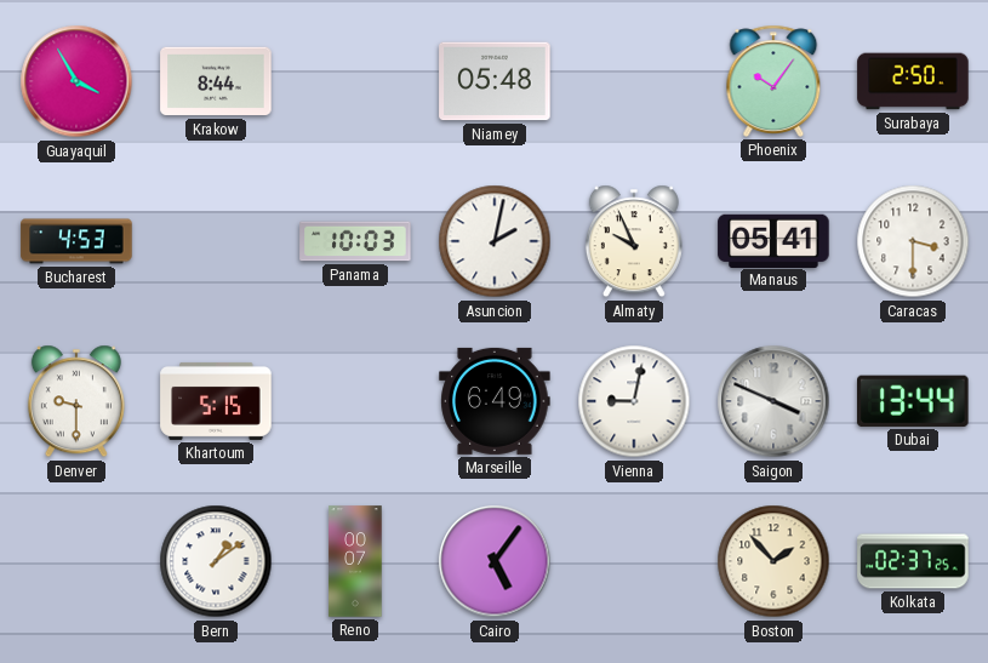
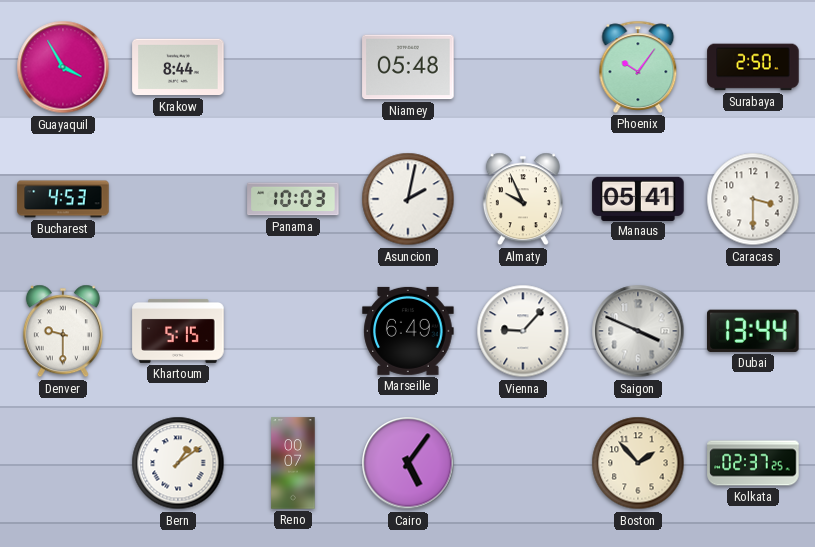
Vienna: 9:02 -> 9:07 (523, 331)
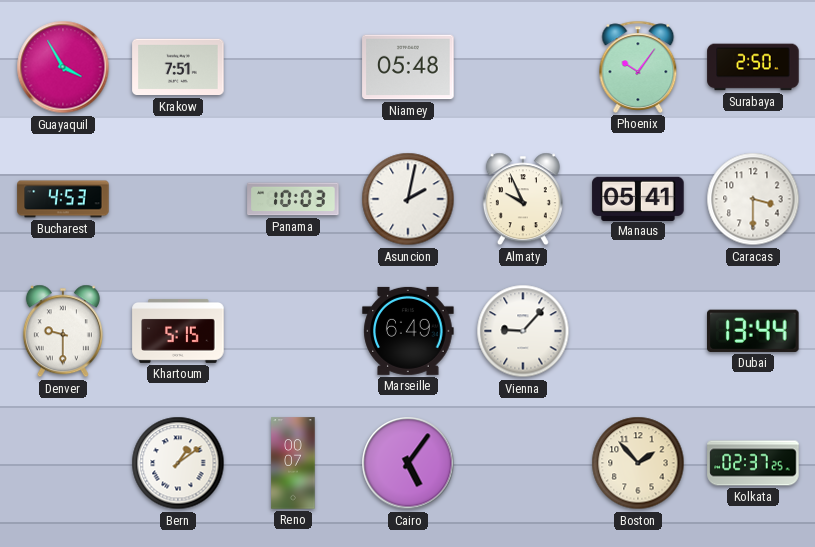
Krakow: 8:44 -> 7:51 (178, 67)
Saigon: 3:49 -> none (638, 331)
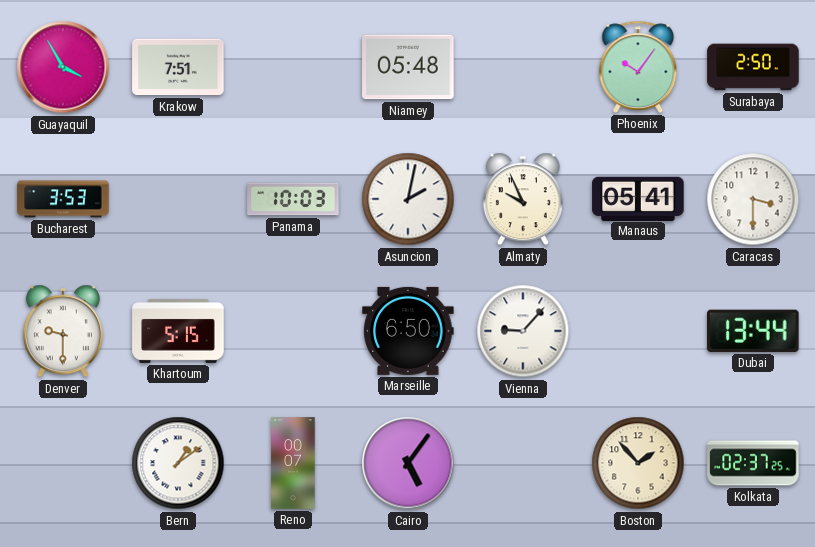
Bucharest: 4:53 -> 3:53 (63, 199)
Marseille: 6:49 -> 6:50 (408, 331)
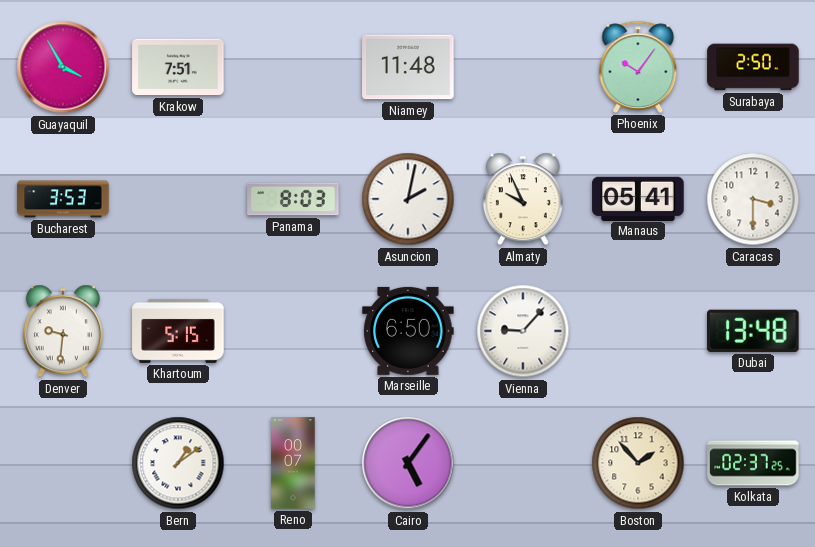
Niamey: 05:48 -> 11:48 (408, 67)
Panama: 10:03 -> 8:03 (293, 199)
Denver: 9:30 -> 9:31 (63, 331)
Dubai: 13:44 -> 13:48 (754, 331)
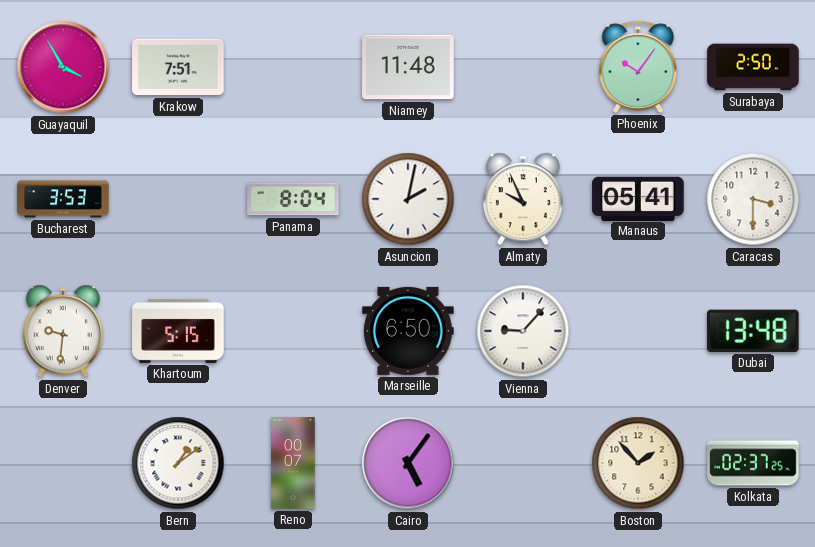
Panama: 8:03 -> 8:04 (293, 199)
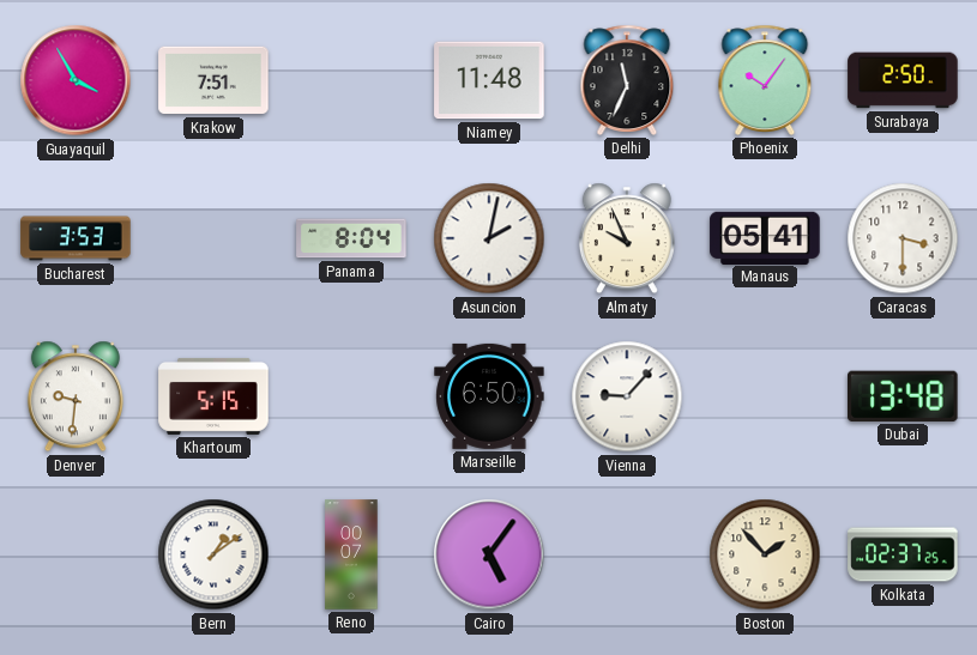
Delhi: none -> 11:34 (627, 80)
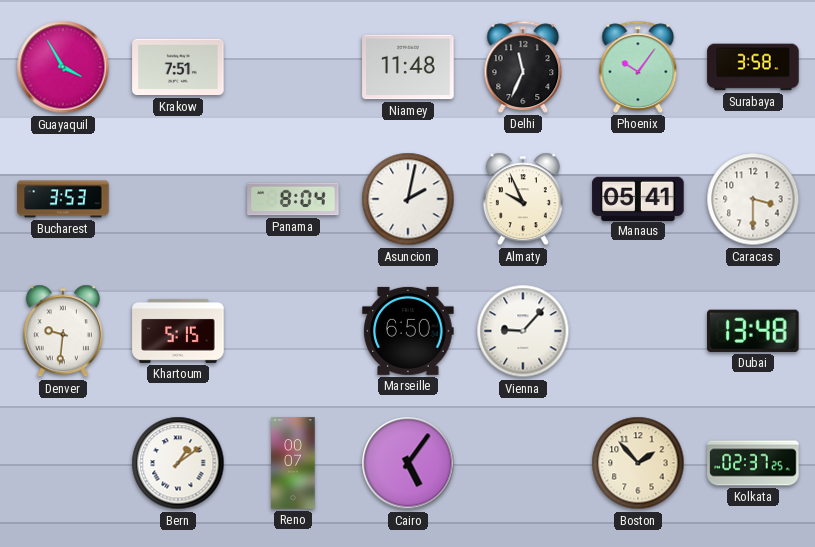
Surabaya: 2:50 -> 3:58 (753, 67)
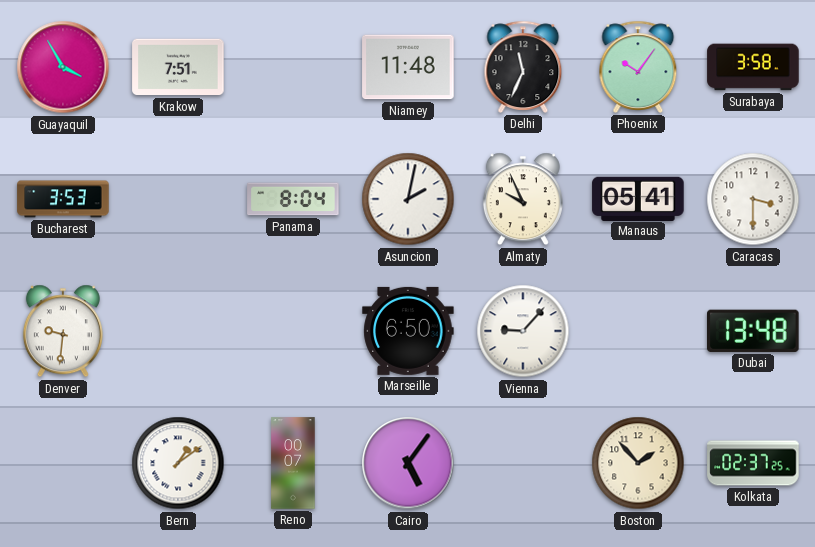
Khartoum: 5:15 -> none (178, 331)
